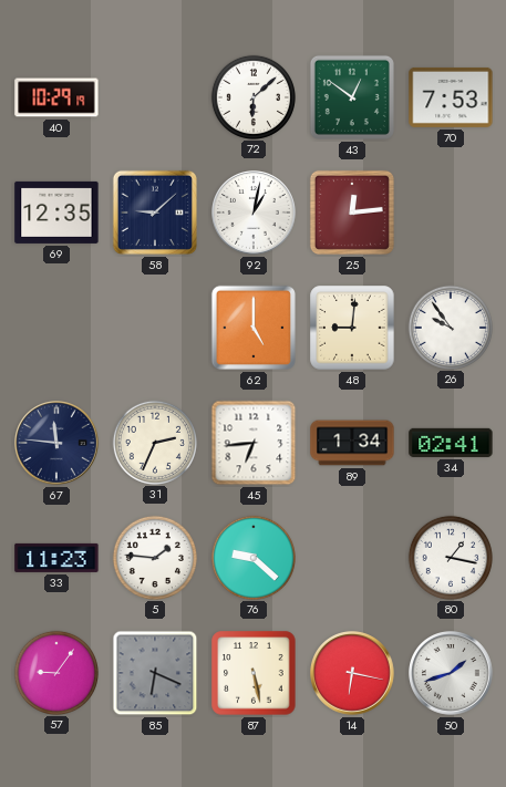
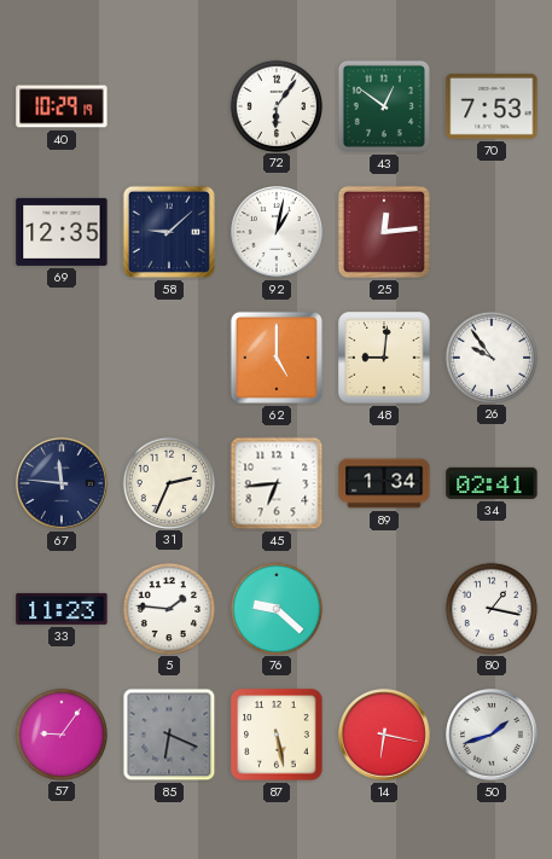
72: 6:08 -> 6:06 (275, 105)
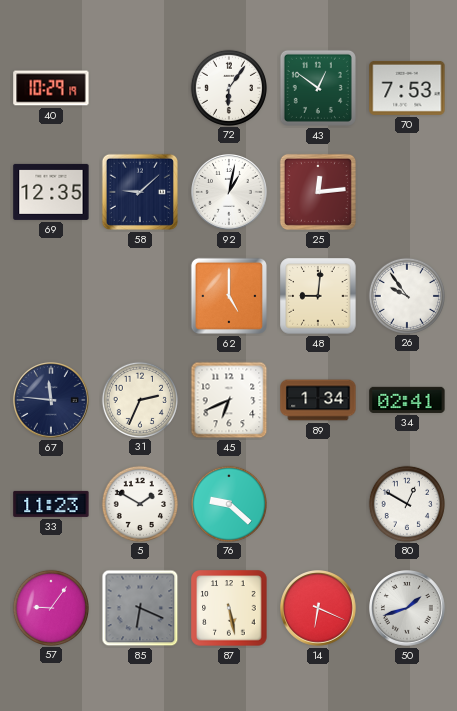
45: 6:44 -> 6:41 (229, 400)
5: 1:46 -> 1:50 (139, 503)
80: 1:17 -> 12:50 (406, 503)
14: 6:17 -> 6:19 (319, 609)
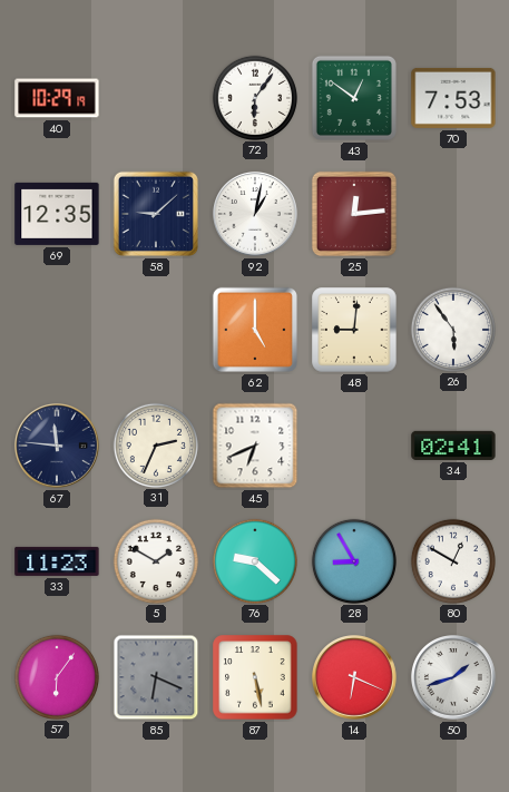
26: 9:54 -> 5:54 (452, 329)
89: 1:34 -> none (318, 400)
28: none -> 8:55 (353, 560)
57: 9:06 -> 6:06 (56, 676)
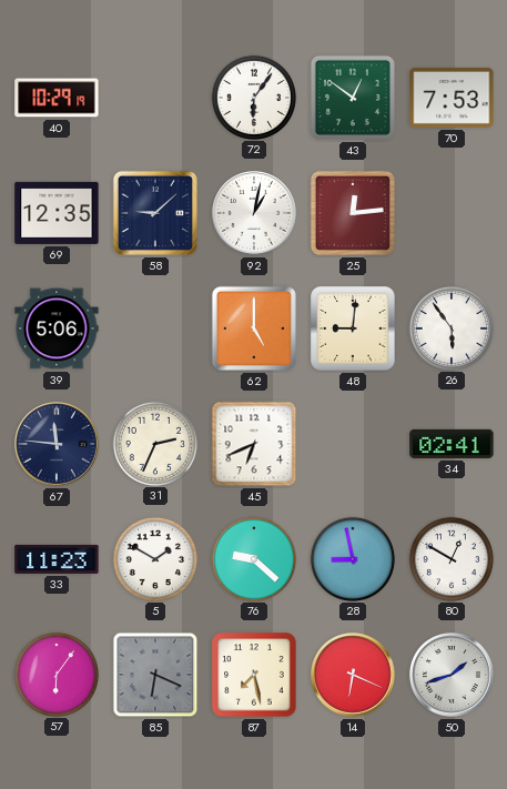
39: none -> 5:06 (57, 328)
28: 8:55 -> 8:58 (352, 558)
87: 5:28 -> 7:28 (254, 675)
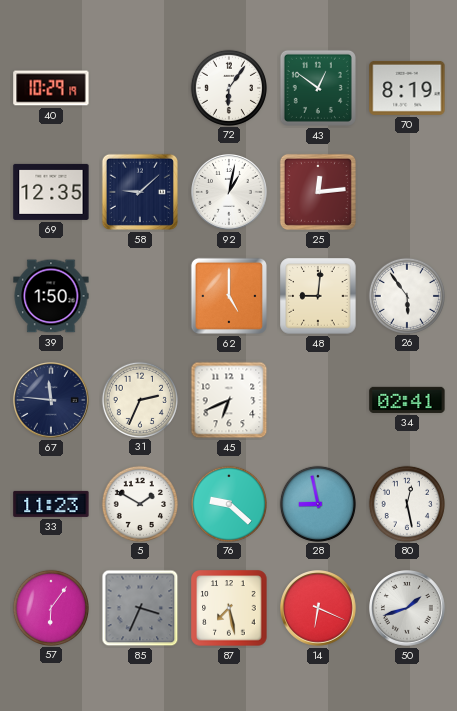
70: 7:53 -> 8:19 (407, 88)
39: 5:06 -> 1:50 (51, 296)
80: 12:50 -> 12:28 (406, 503)
85: 6:19 -> 3:34 (140, 608)
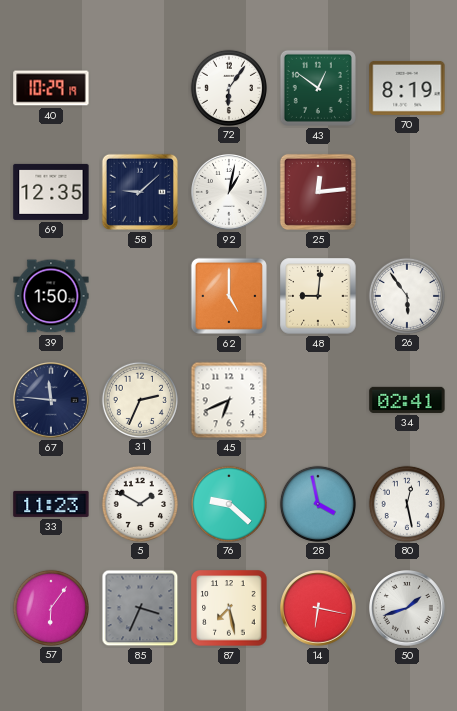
28: 8:58 -> 3:58 (317, 503)
14: 6:19 -> 6:17 (319, 609)
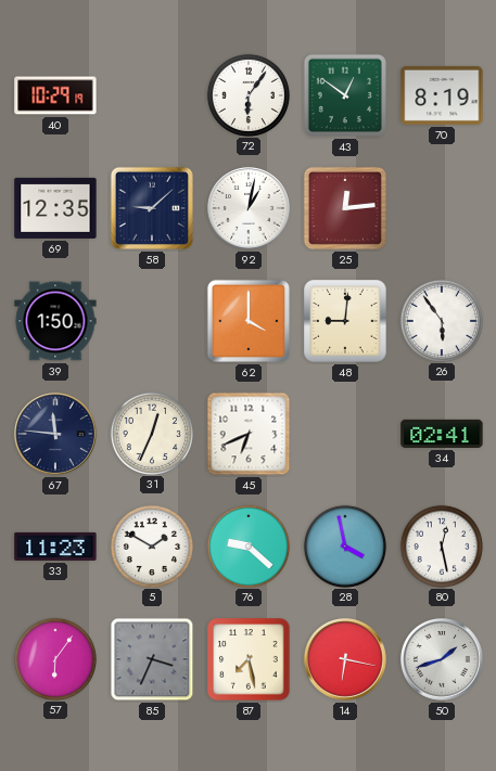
62: 5:00 -> 4:00 (249, 321)
31: 2:34 -> 12:34 (151, 433)
